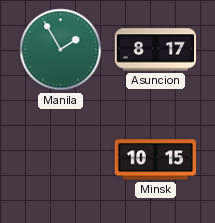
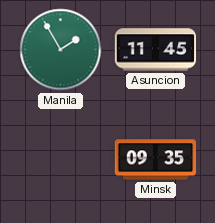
Asuncion: 8:17 -> 11:45 (156, 50)
Minsk: 10:15 -> 09:35 (156, 160)
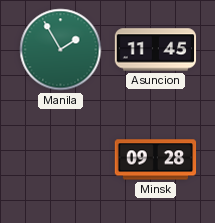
Minsk: 09:35 -> 09:28 (156, 160)
